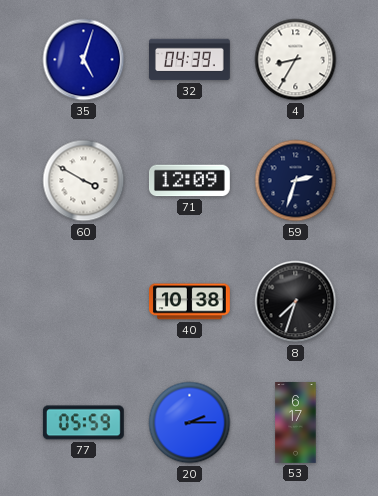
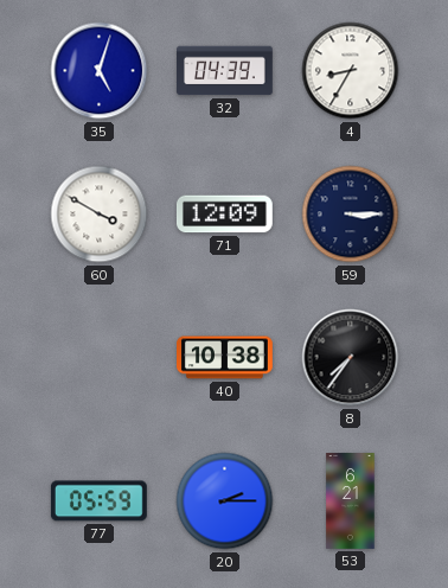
59: 2:33 -> 3:15 (351, 215)
8: 7:33 -> 7:36 (351, 358)
53: 6:17 -> 6:21 (351, 501)
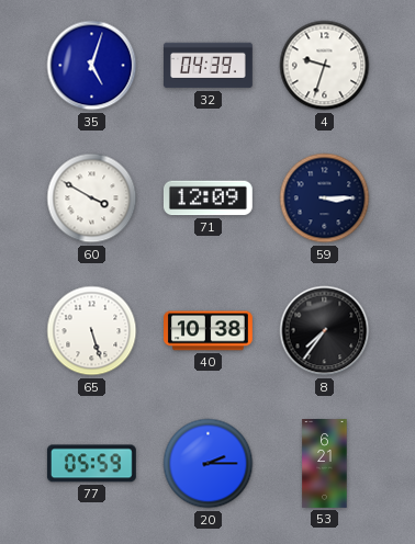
4: 8:35 -> 9:33 (325, 66)
65: none -> 5:27 (92, 331)
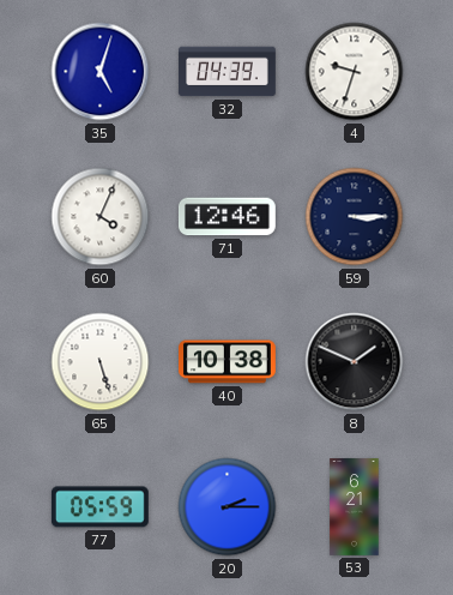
60: 3:50 -> 4:04 (101, 217)
71: 12:09 -> 12:46 (226, 217)
8: 7:36 -> 1:49 (355, 362)
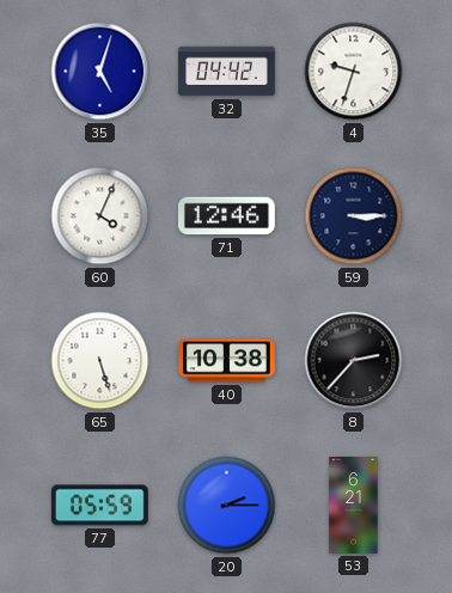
32: 04:39 -> 04:42 (227, 72)
8: 1:49 -> 2:37 (354, 361)
